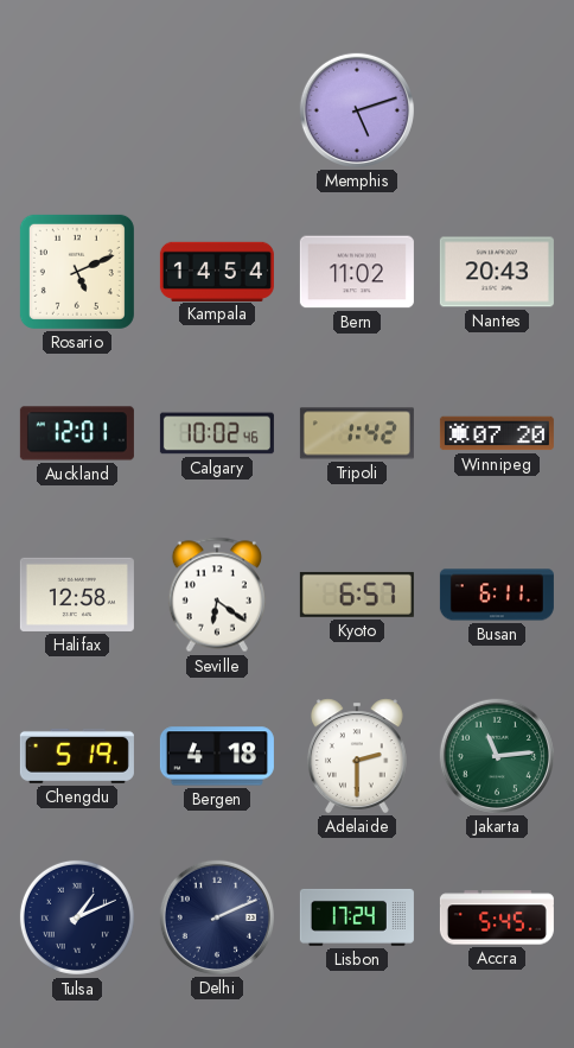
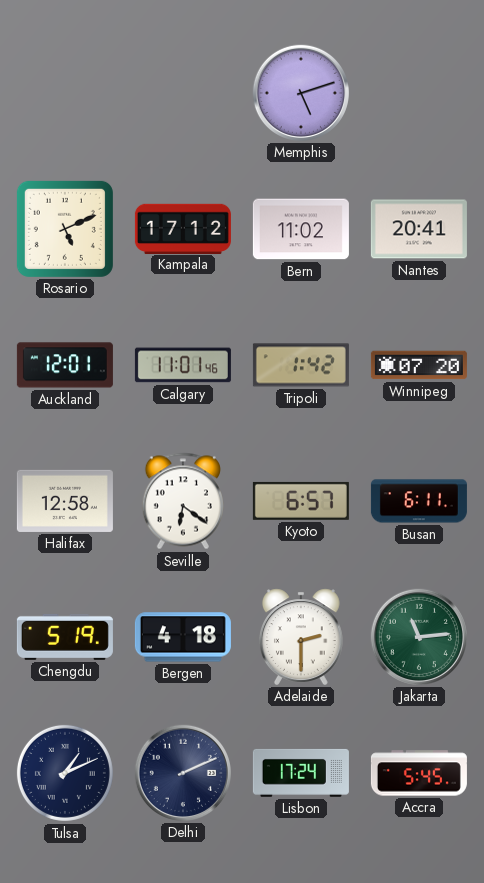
Kampala: 14:54 -> 17:12 (183, 228)
Nantes: 20:43 -> 20:41 (419, 229)
Calgary: 10:02 -> 11:01 (183, 365)
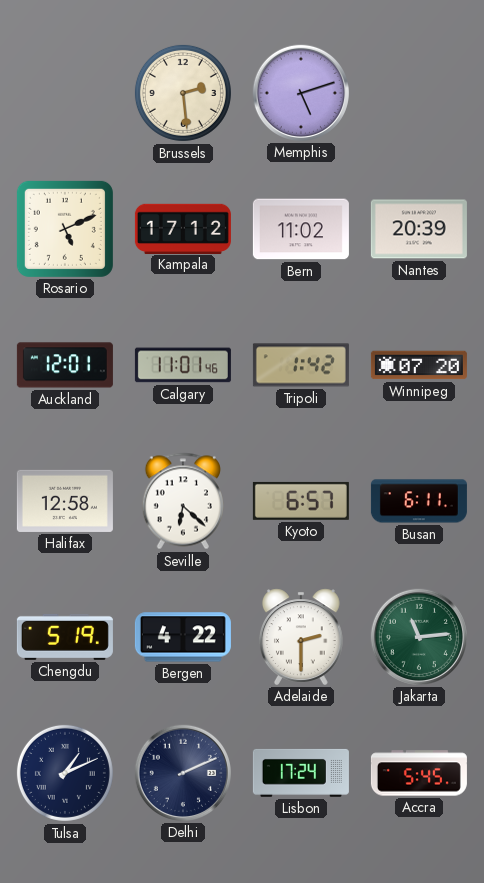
Brussels: none -> 2:29 (183, 93)
Nantes: 20:41 -> 20:39 (419, 229)
Seville: 6:21 -> 6:22 (183, 501)
Bergen: 4:18 -> 4:22 (183, 637)
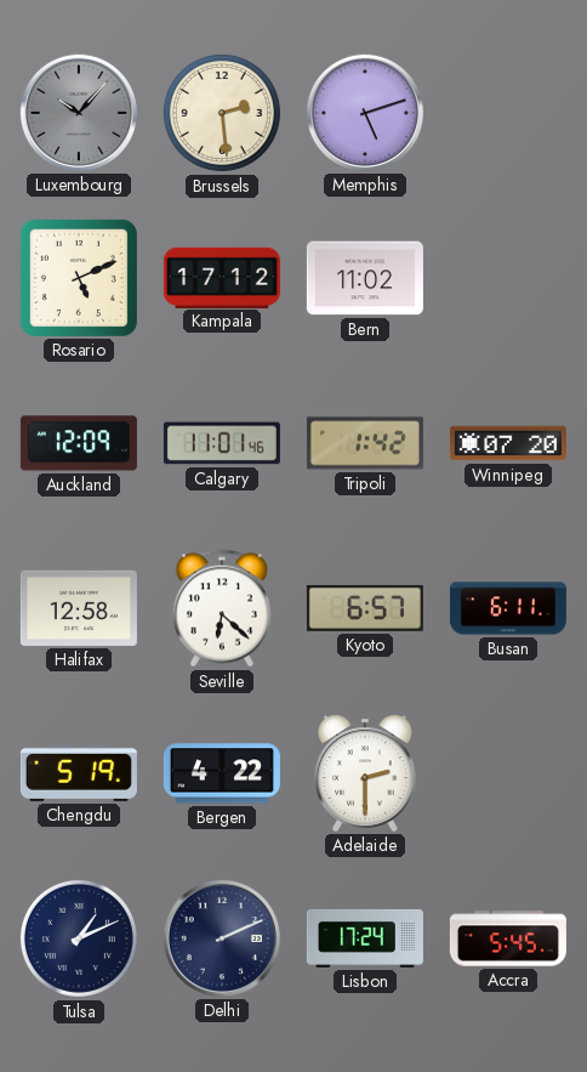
Luxembourg: none -> 10:07 (79, 113)
Nantes: 20:39 -> none (419, 229)
Auckland: 12:01 -> 12:09 (79, 443)
Jakarta: 11:14 -> none (419, 637)
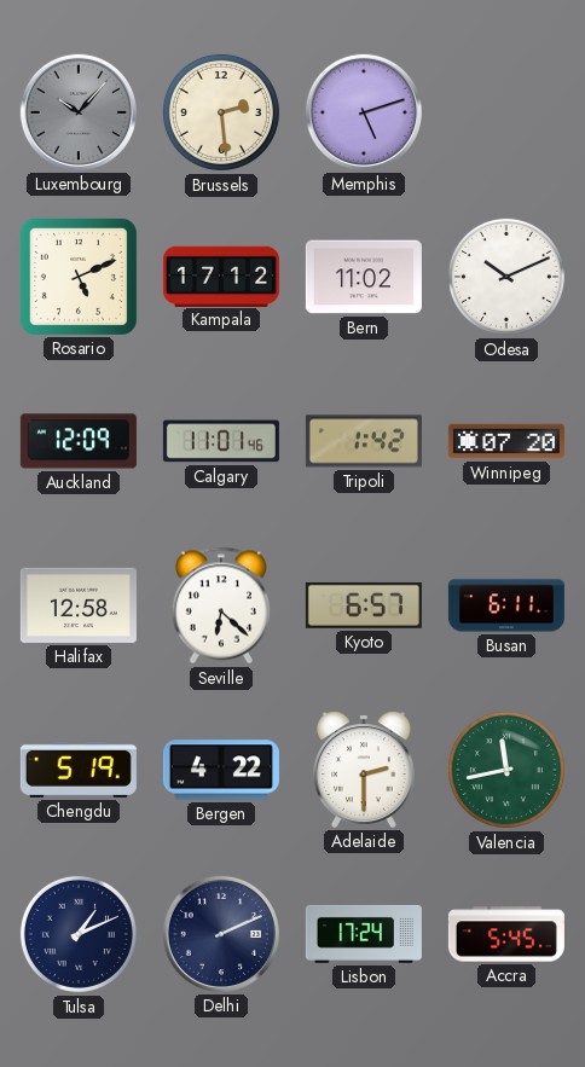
Odesa: none -> 10:11 (506, 277)
Valencia: none -> 11:43 (506, 770)
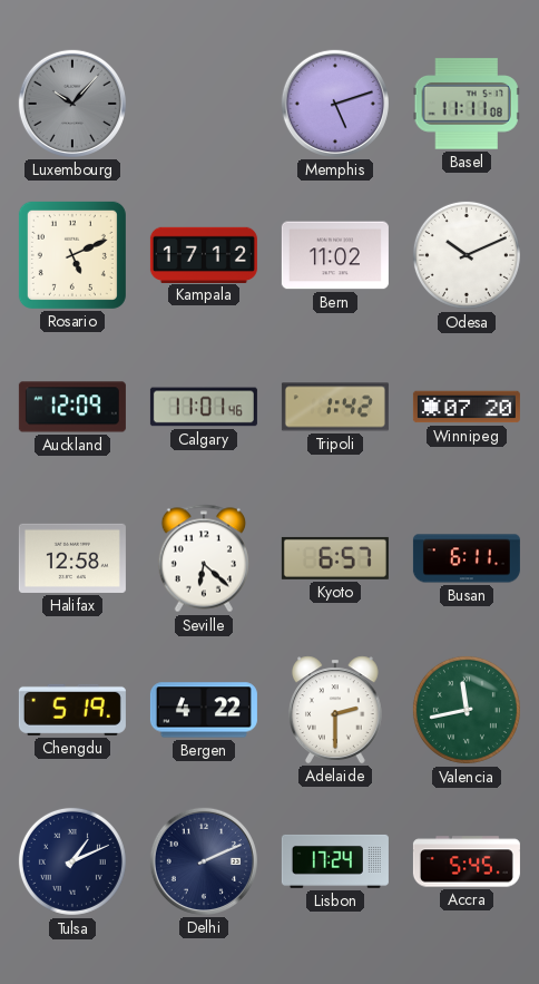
Brussels: 2:29 -> none (221, 112)
Basel: none -> 11:11 (467, 104)
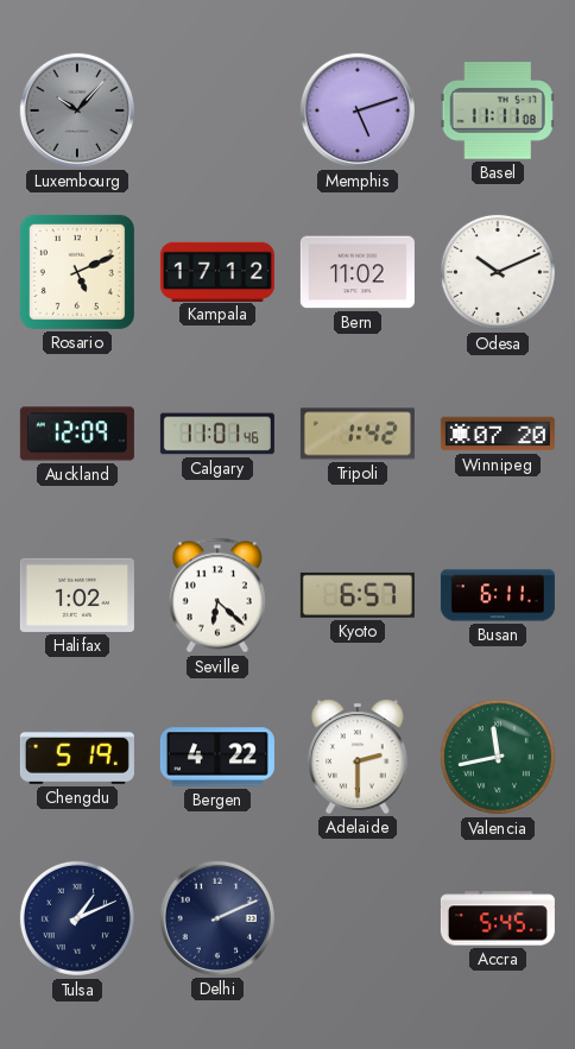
Halifax: 12:58 -> 1:02 (77, 595)
Lisbon: 17:24 -> none (335, 861)
